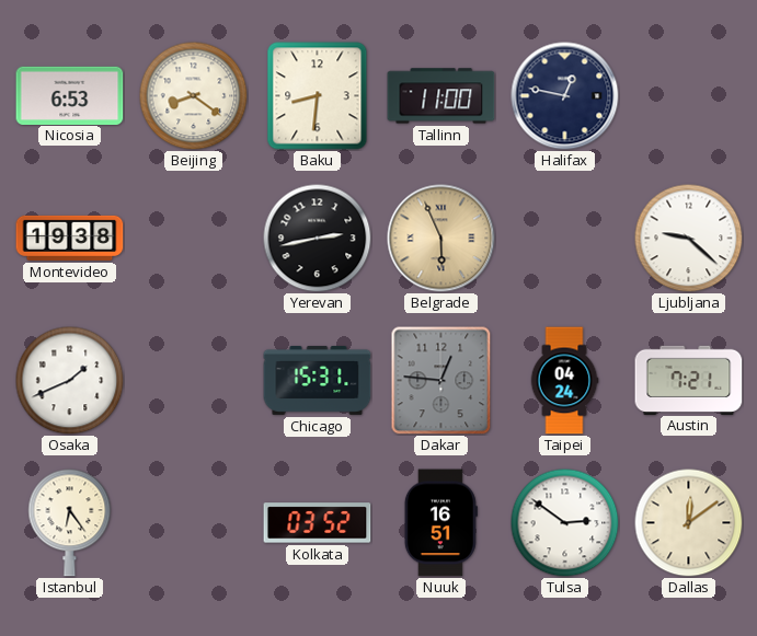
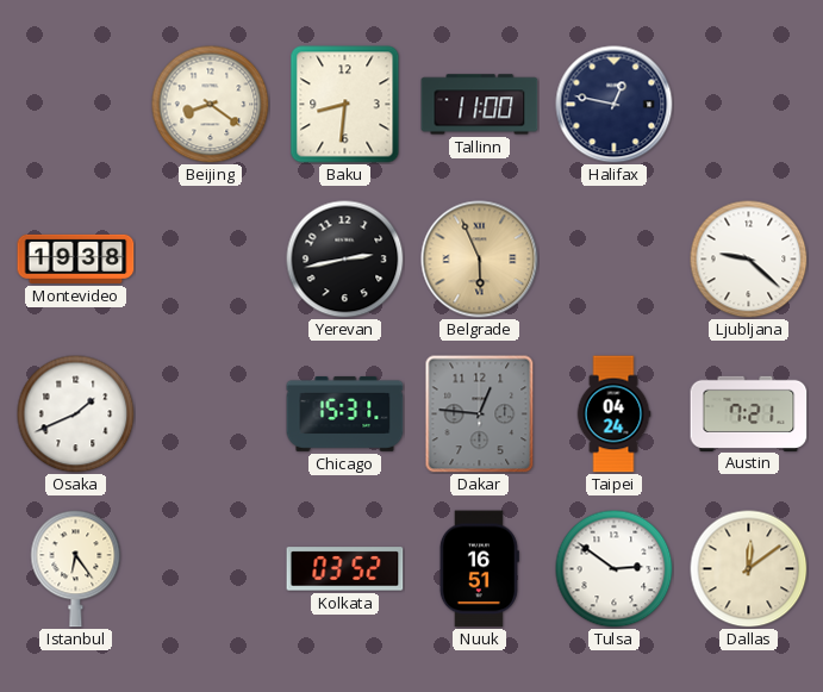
Nicosia: 6:53 -> none (70, 95)
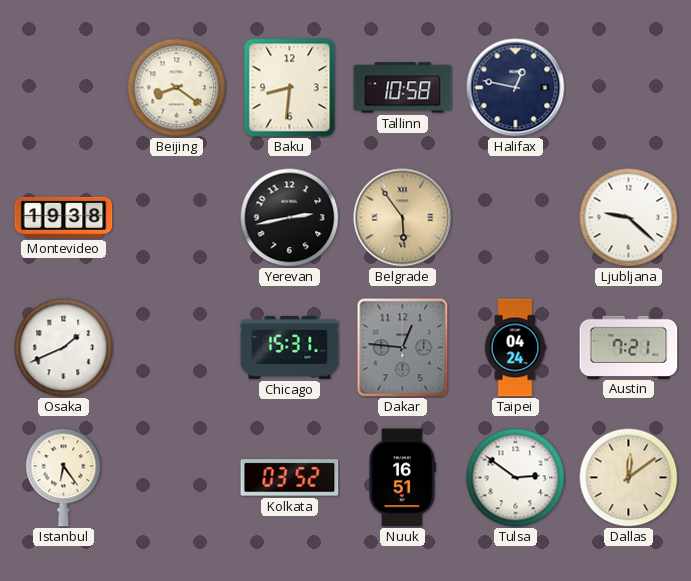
Tallinn: 11:00 -> 10:58 (403, 88)
Belgrade: 5:56 -> 5:54 (403, 218)
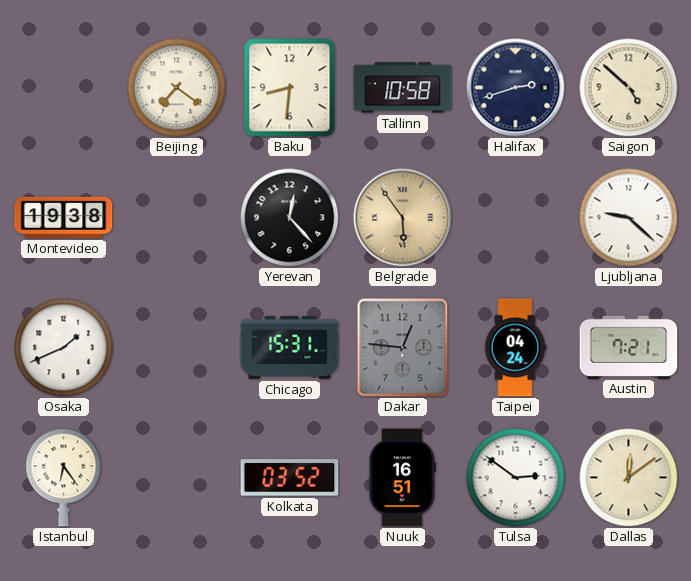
Beijing: 8:21 -> 7:21 (177, 88)
Halifax: 12:47 -> 2:42 (516, 88)
Saigon: none -> 4:52 (629, 88)
Yerevan: 2:43 -> 12:23 (290, 218)
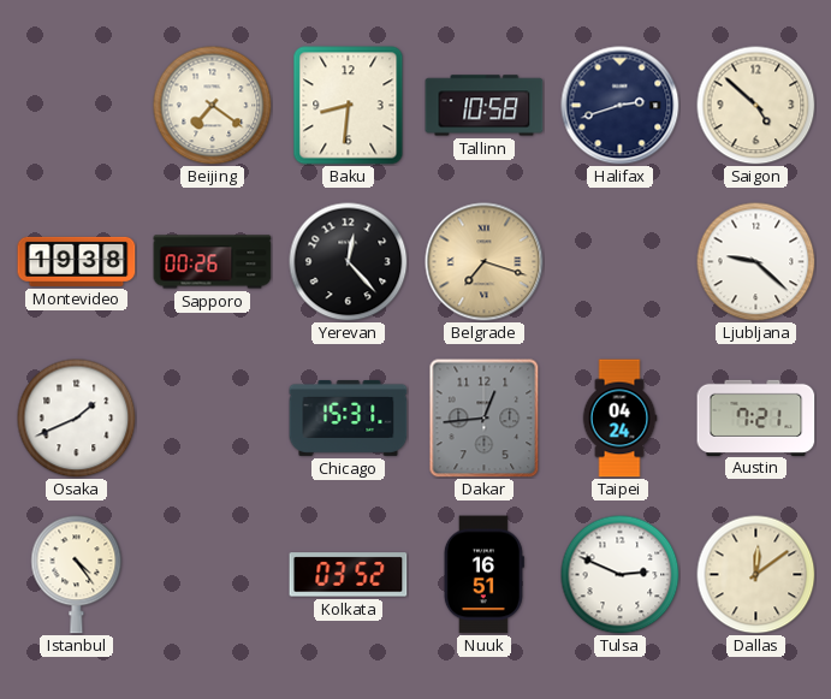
Sapporo: none -> 00:26 (213, 262)
Belgrade: 5:54 -> 7:18 (485, 262)
Dakar: 12:46 -> 12:44 (485, 419)
Istanbul: 6:24 -> 4:24 (77, 575)
Tulsa: 2:51 -> 2:49 (621, 575)
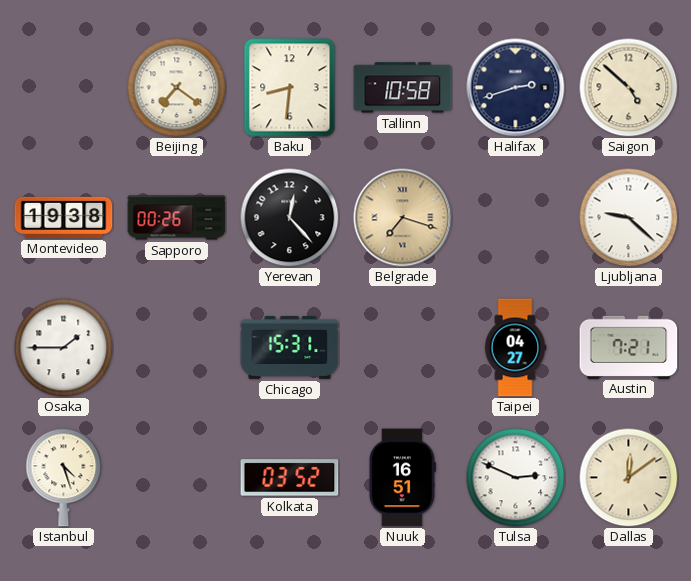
Osaka: 1:41 -> 1:45 (64, 348)
Dakar: 12:44 -> none (485, 419)
Taipei: 04:24 -> 04:27 (515, 348)
Istanbul: 4:24 -> 4:27 (64, 478)
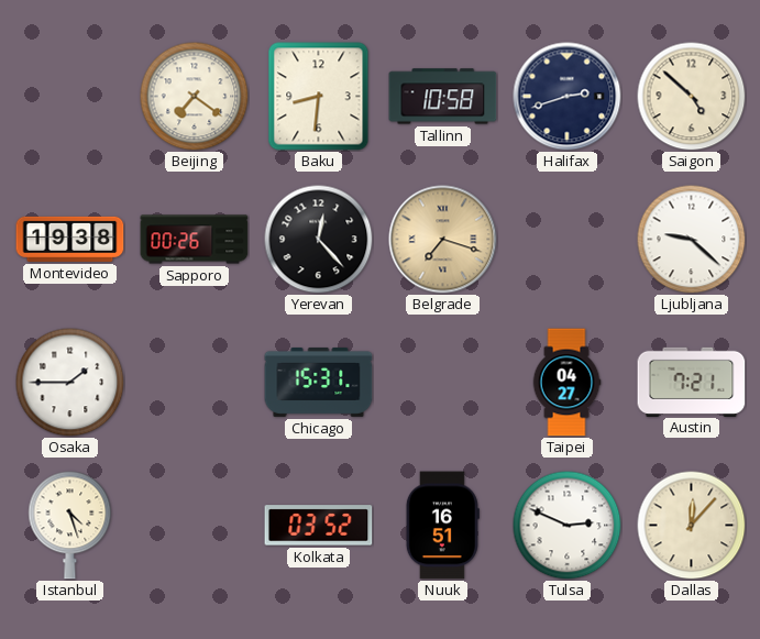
Dallas: 12:09 -> 12:07 (692, 526)
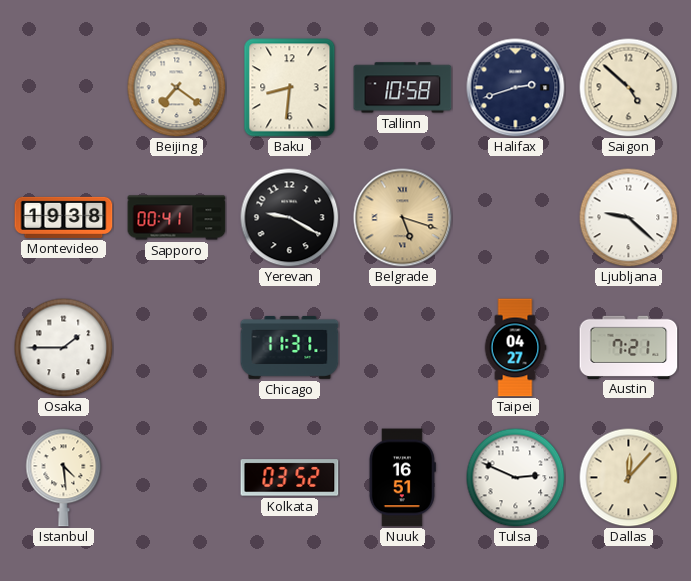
Sapporo: 00:26 -> 00:41 (177, 218)
Yerevan: 12:23 -> 9:20 (290, 218)
Belgrade: 7:18 -> 5:18 (403, 218)
Chicago: 15:31 -> 11:31 (290, 348)
Istanbul: 4:27 -> 4:29 (64, 478)
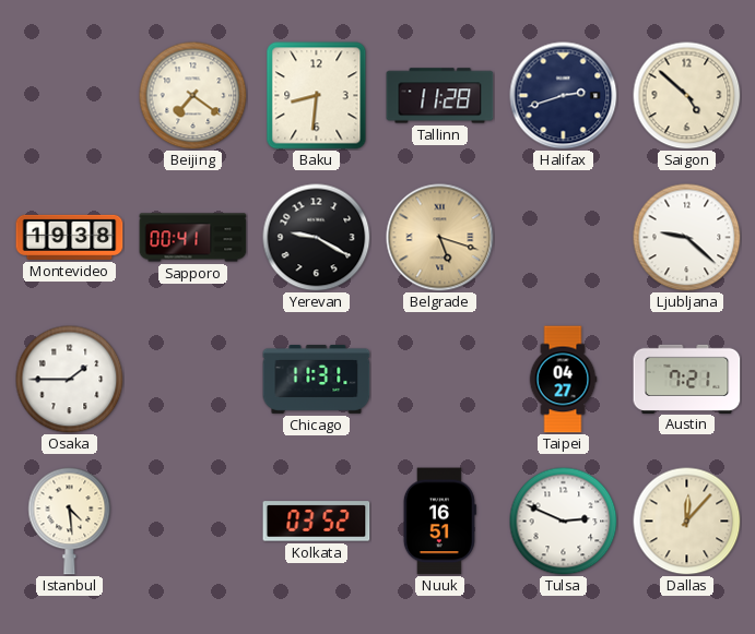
Tallinn: 10:58 -> 11:28 (440, 96)
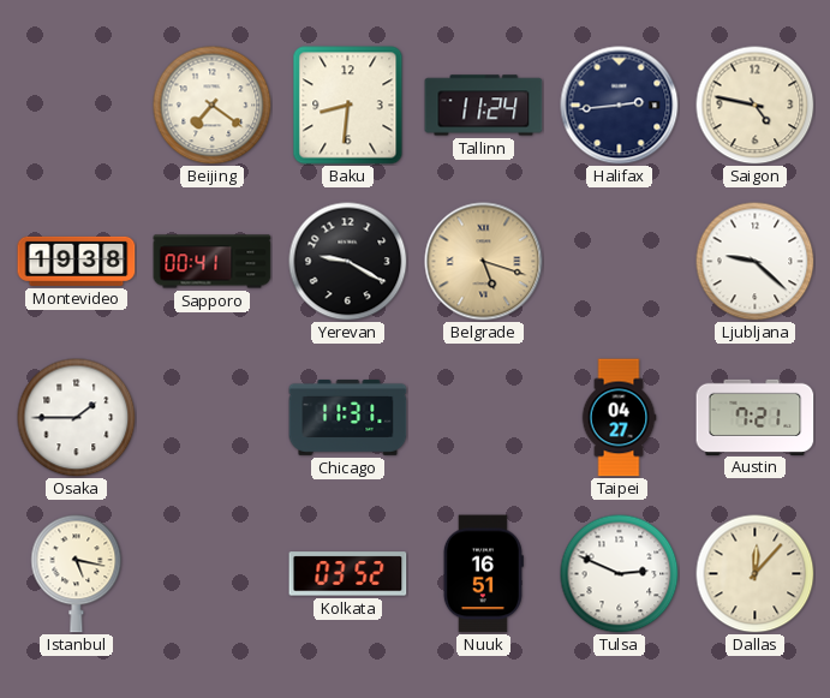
Tallinn: 11:28 -> 11:24 (484, 106)
Halifax: 2:42 -> 2:44 (620, 106)
Saigon: 4:52 -> 4:47 (756, 106)
Istanbul: 4:29 -> 5:17 (77, 574)
